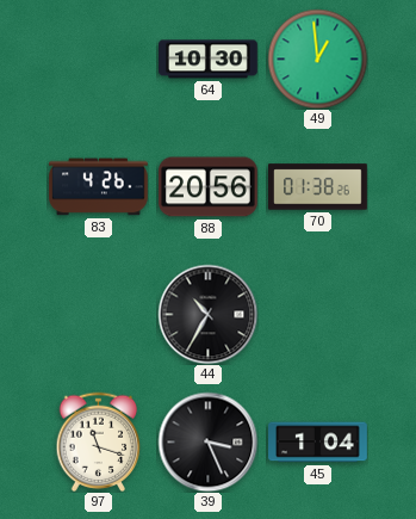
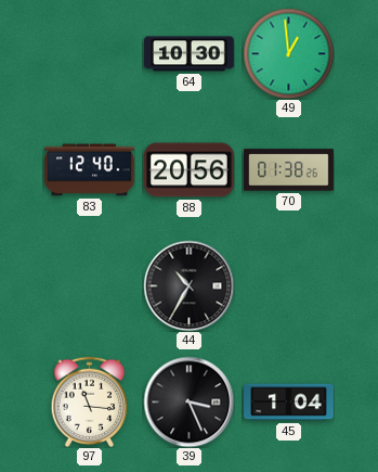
83: 4:26 -> 12:40 (90, 170)
97: 11:18 -> 11:16 (90, 401)
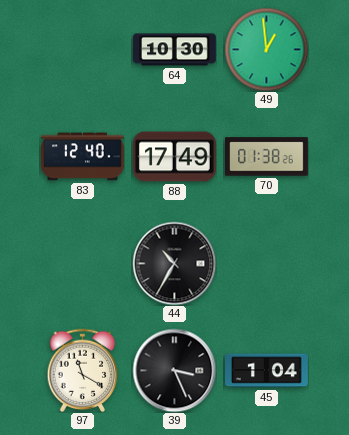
88: 20:56 -> 17:49 (175, 157)
97: 11:16 -> 11:20 (83, 370)
